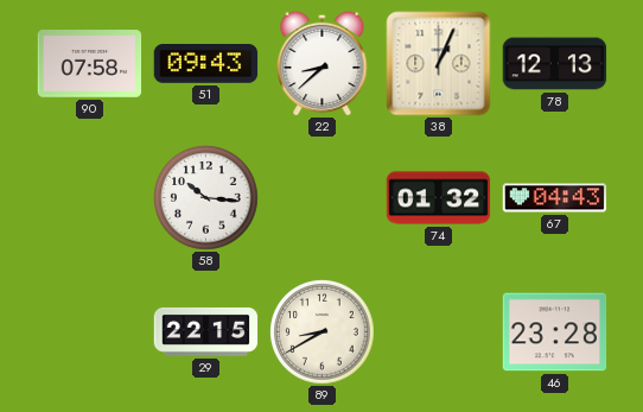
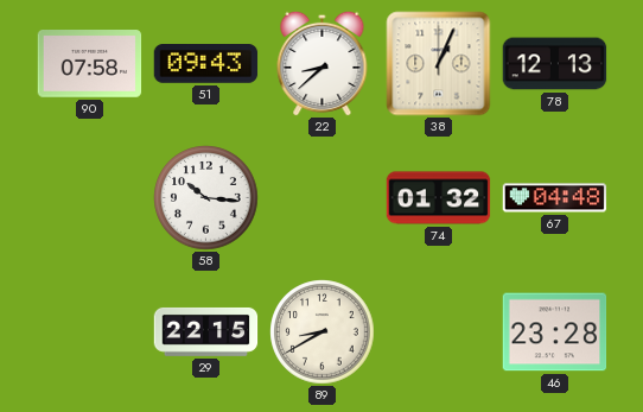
67: 04:43 -> 04:48 (555, 198)
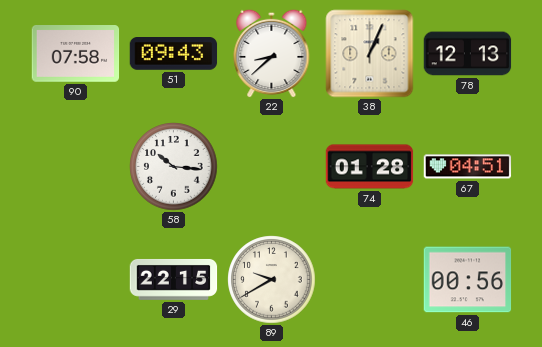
74: 01:32 -> 01:28 (370, 167)
67: 04:48 -> 04:51 (468, 167)
89: 8:40 -> 9:40 (272, 280)
46: 23:28 -> 00:56 (468, 280)
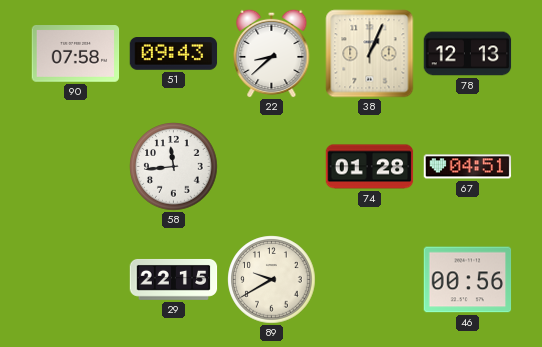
58: 10:16 -> 11:44 (174, 167)
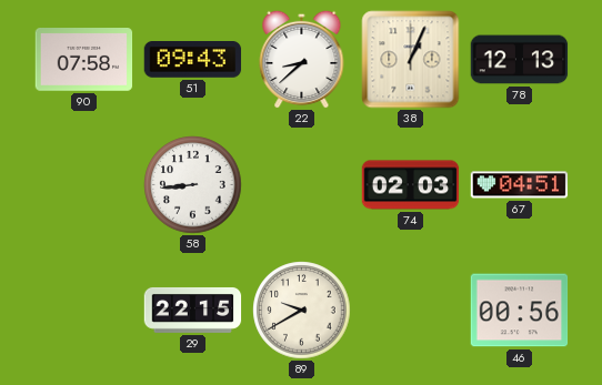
58: 11:44 -> 8:44 (193, 185)
74: 01:28 -> 02:03 (411, 185)
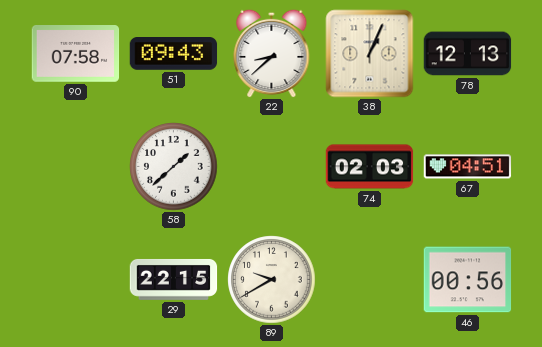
58: 8:44 -> 1:38 (174, 167)
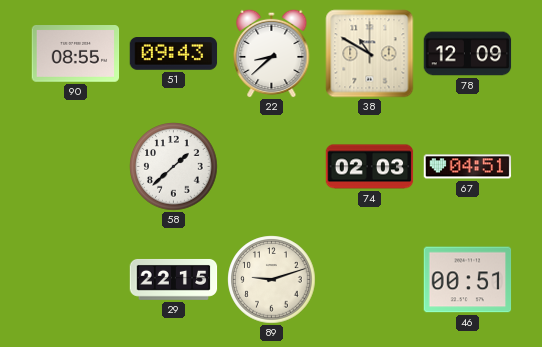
90: 07:58 -> 08:55 (76, 54)
38: 1:04 -> 10:50 (370, 54)
78: 12:13 -> 12:09 (468, 54)
89: 9:40 -> 9:12 (272, 280)
46: 00:56 -> 00:51 (468, 280)
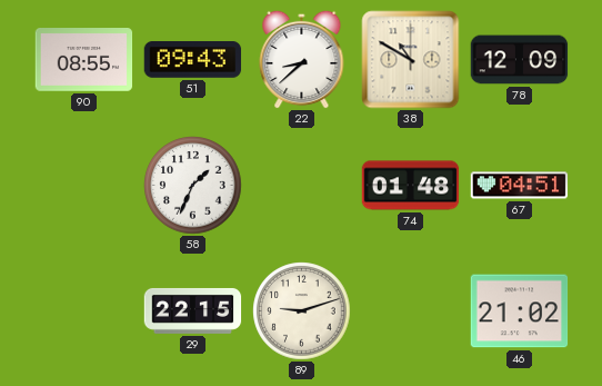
58: 1:38 -> 1:34 (193, 186)
74: 02:03 -> 01:48 (411, 186)
46: 00:51 -> 21:02 (520, 311)
